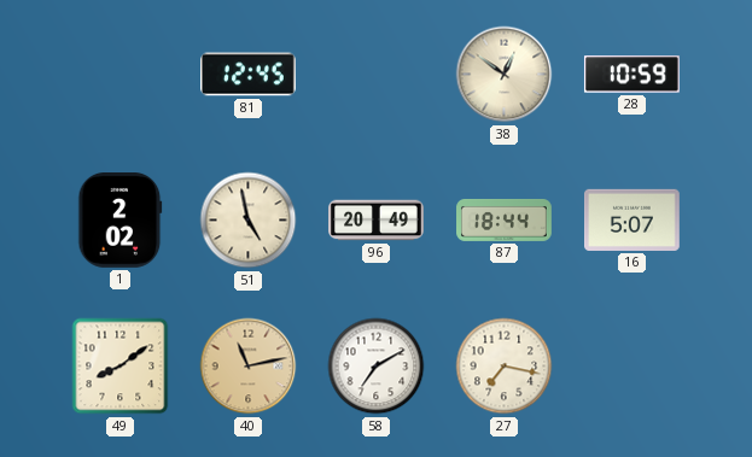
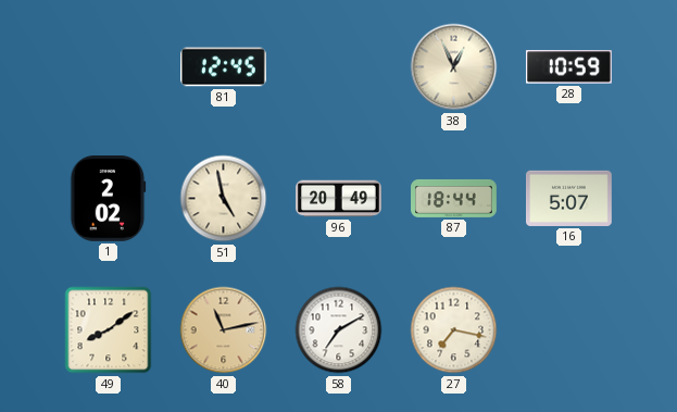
38: 12:51 -> 12:56 (454, 67)
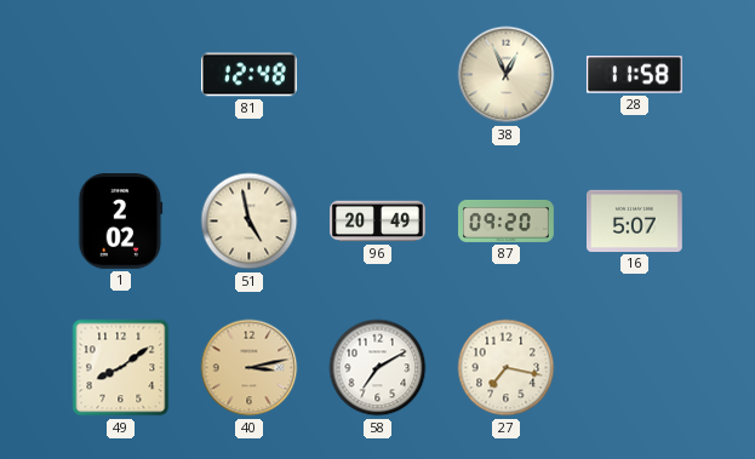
81: 12:45 -> 12:48 (250, 75)
28: 10:59 -> 11:58 (634, 75)
87: 18:44 -> 09:20 (507, 220)
40: 11:13 -> 3:13 (250, 368)
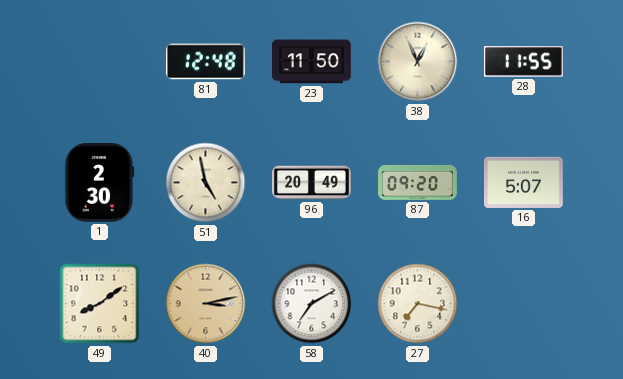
23: none -> 11:50 (312, 62)
28: 11:58 -> 11:55 (523, 62)
1: 2:02 -> 2:30 (100, 183)
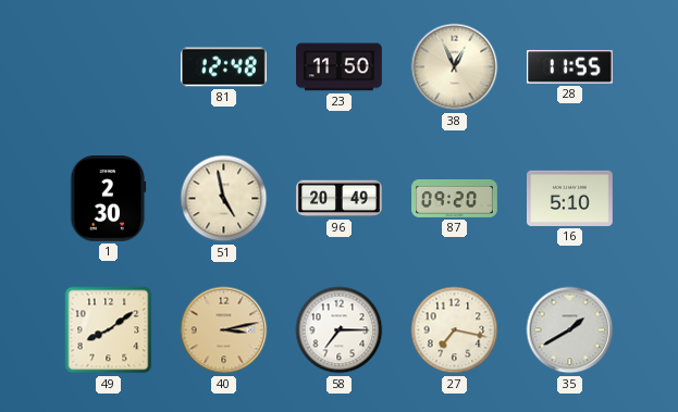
16: 5:07 -> 5:10 (570, 198)
58: 7:10 -> 7:15 (340, 330)
35: none -> 1:40 (570, 330)
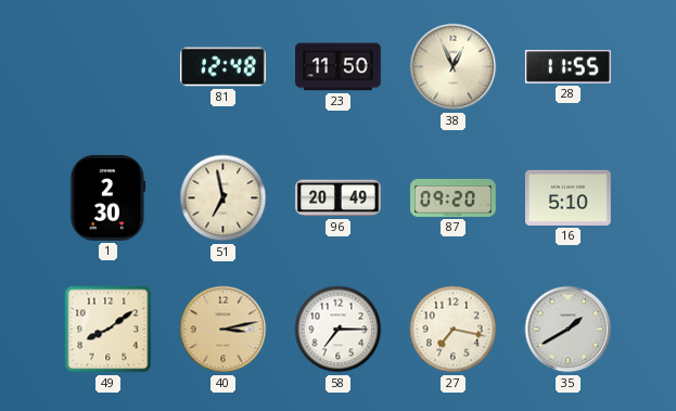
51: 4:58 -> 6:58 (224, 198)
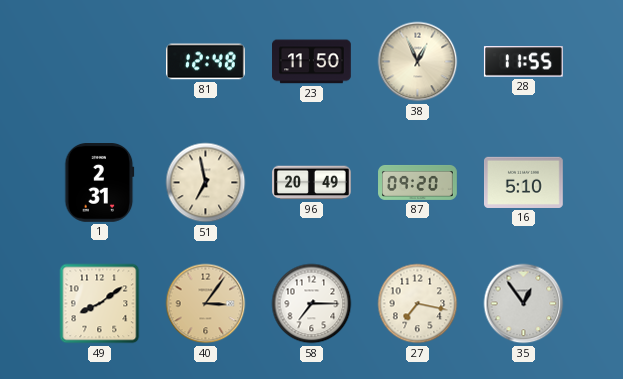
1: 2:30 -> 2:31 (100, 183)
40: 3:13 -> 3:06 (206, 304)
35: 1:40 -> 12:54 (524, 304)
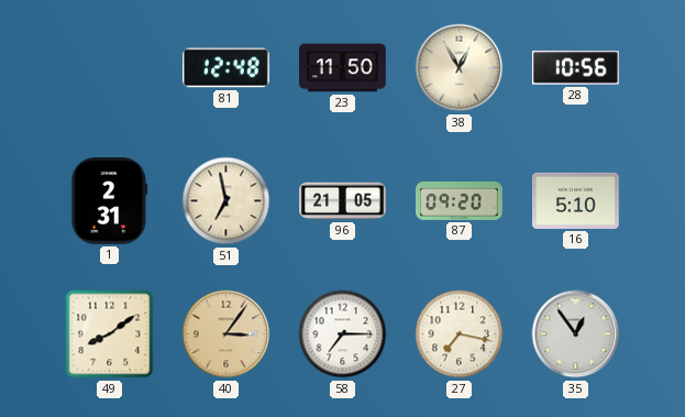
38: 12:56 -> 12:55 (460, 68)
28: 11:55 -> 10:56 (575, 68)
96: 20:49 -> 21:05 (343, 201)
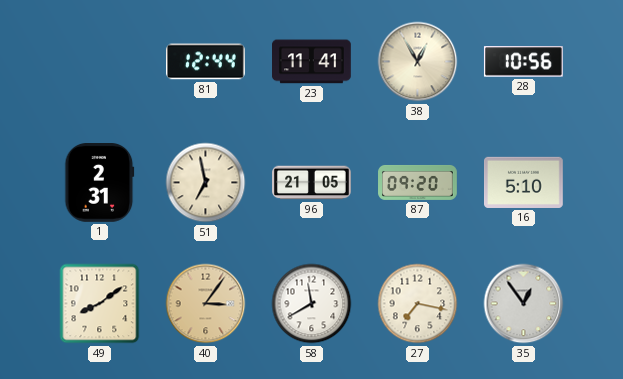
81: 12:48 -> 12:44 (206, 62)
23: 11:50 -> 11:41 (312, 62)
58: 7:15 -> 11:40 (312, 304)
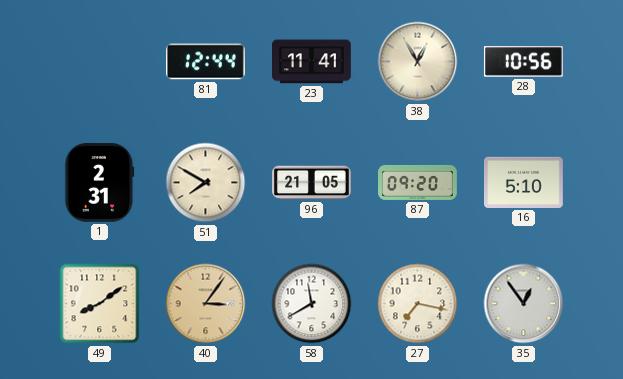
51: 6:58 -> 7:50 (206, 183)
